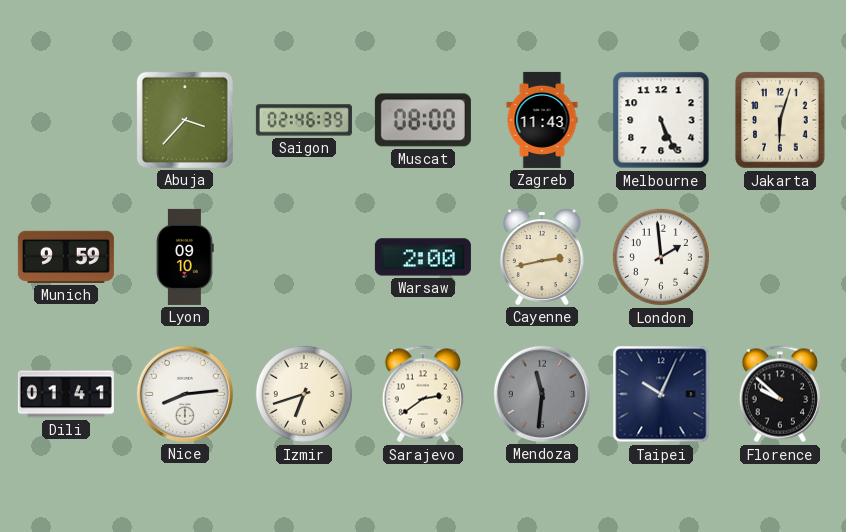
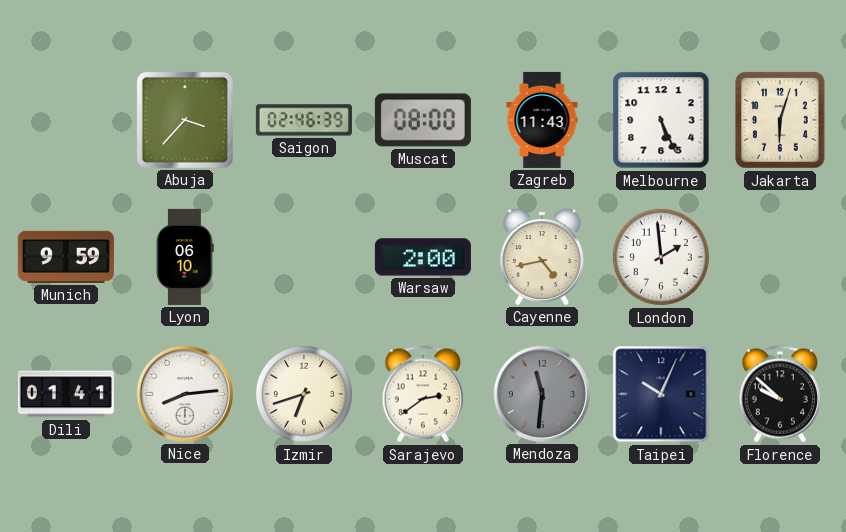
Lyon: 09:10 -> 06:10 (185, 257)
Cayenne: 2:43 -> 4:43 (542, 257)
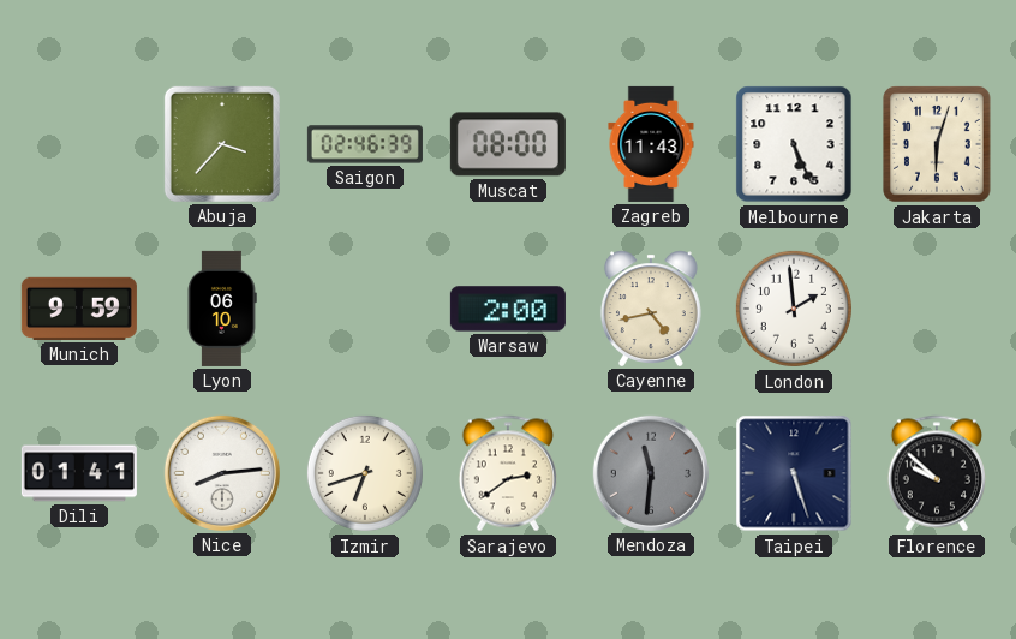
Taipei: 10:04 -> 5:27 (794, 473)
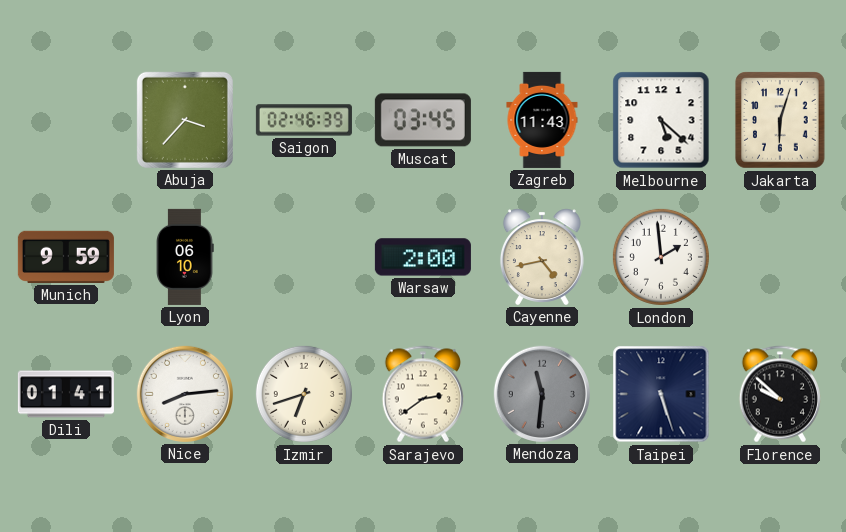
Muscat: 08:00 -> 03:45 (423, 120)
Melbourne: 5:26 -> 5:22 (661, 120)
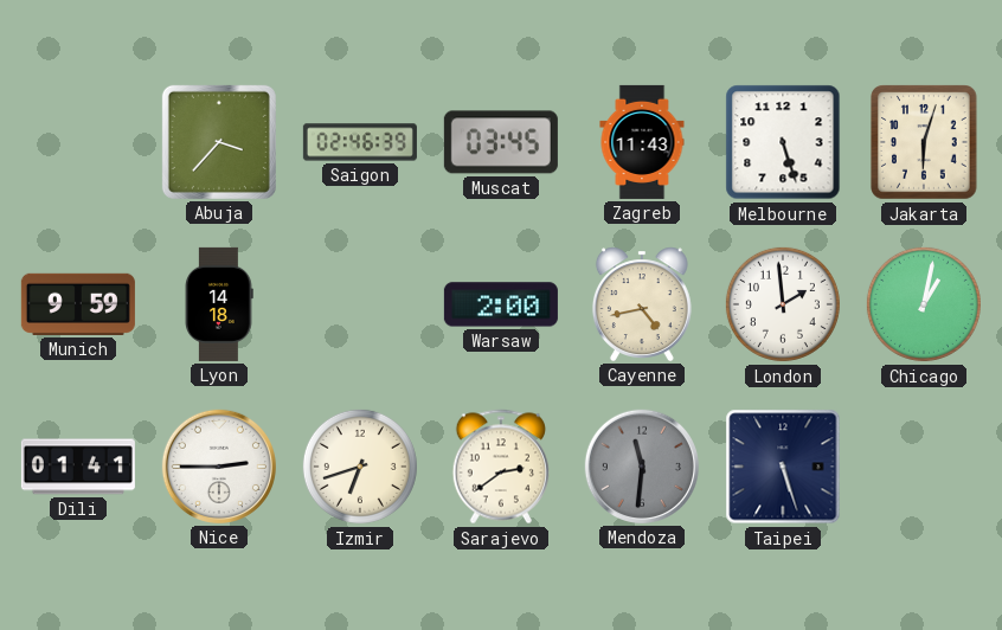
Melbourne: 5:22 -> 5:27 (783, 142)
Lyon: 06:10 -> 14:18 (219, 304)
Chicago: none -> 1:02 (924, 304)
Nice: 8:14 -> 2:45 (219, 467)
Florence: 9:52 -> none (779, 394)
